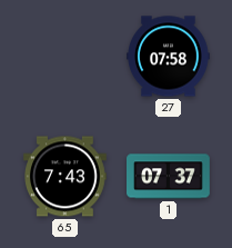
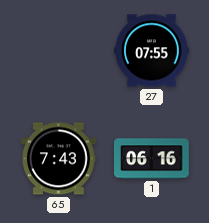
27: 07:58 -> 07:55 (152, 51)
1: 07:37 -> 06:16 (152, 159)
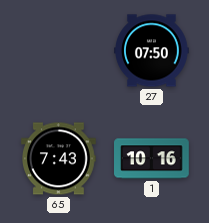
27: 07:55 -> 07:50 (152, 51)
1: 06:16 -> 10:16 (152, 159)
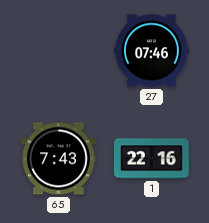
27: 07:50 -> 07:46 (152, 51)
1: 10:16 -> 22:16 (152, 159)
